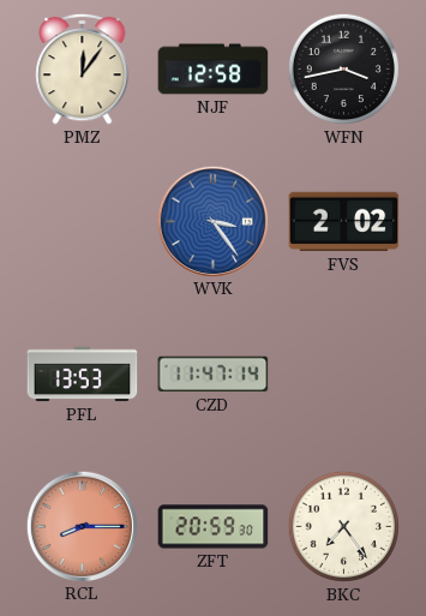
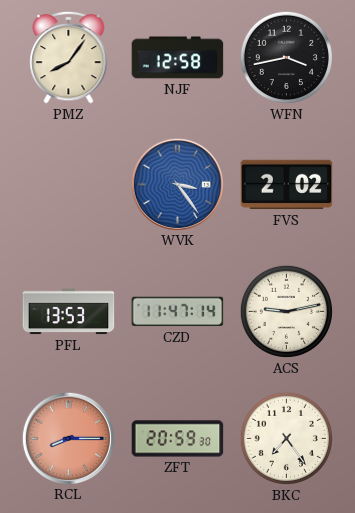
PMZ: 12:06 -> 8:06 (69, 57)
ACS: none -> 9:13 (286, 311)
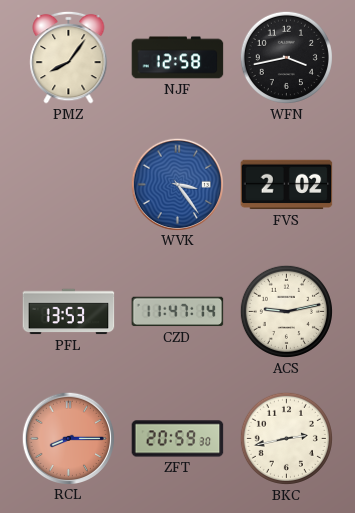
BKC: 7:24 -> 2:43 (286, 438)
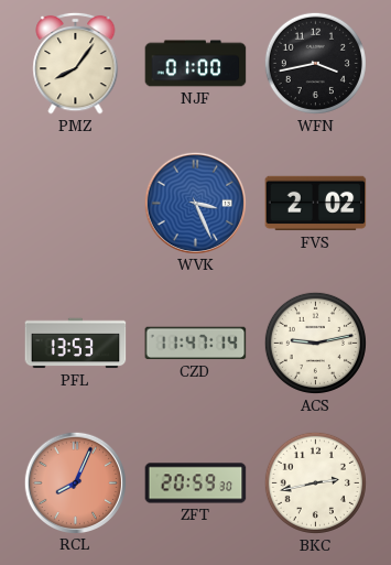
NJF: 12:58 -> 01:00 (196, 64)
WVK: 3:24 -> 3:26 (195, 203)
RCL: 8:15 -> 8:04 (75, 482)
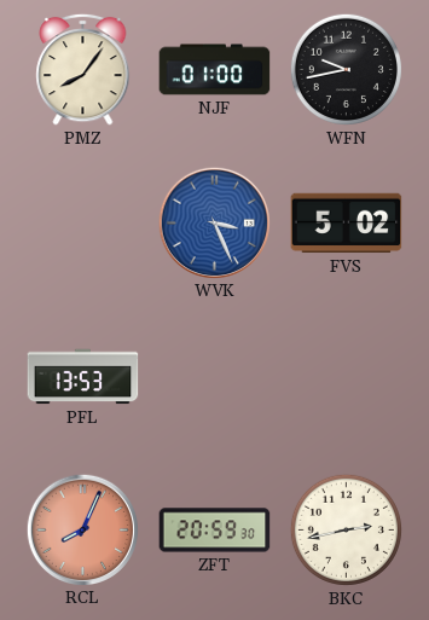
WFN: 3:43 -> 9:43 (346, 69)
FVS: 2:02 -> 5:02 (347, 224)
CZD: 11:47 -> none (196, 344)
ACS: 9:13 -> none (315, 343)
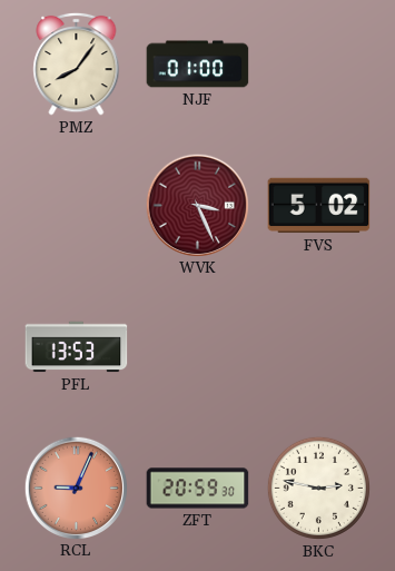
WFN: 9:43 -> none (346, 69)
WVK dial: blue -> burgundy (197, 205)
RCL: 8:04 -> 9:04 (76, 488)
BKC: 2:43 -> 2:47 (318, 488)
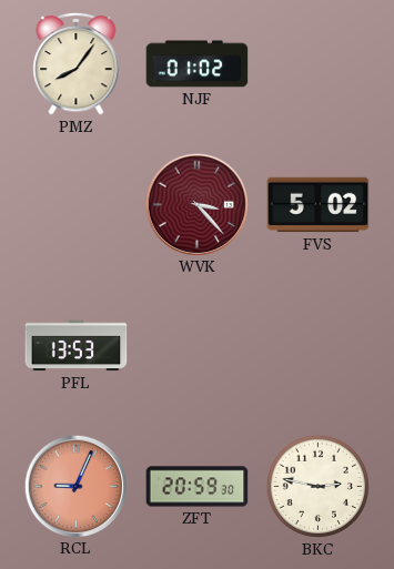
NJF: 01:00 -> 01:02 (198, 64)
WVK: 3:26 -> 3:23 (196, 204)
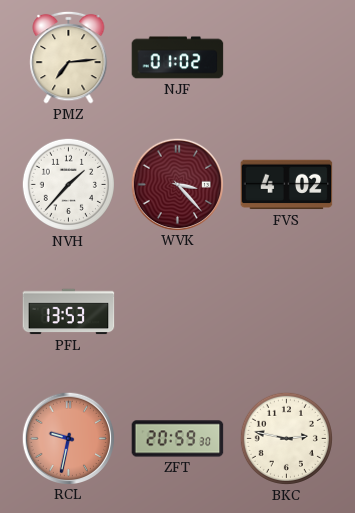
PMZ: 8:06 -> 7:14 (69, 57)
NVH: none -> 1:37 (68, 184)
FVS: 5:02 -> 4:02 (287, 185)
RCL: 9:04 -> 9:32 (68, 438)
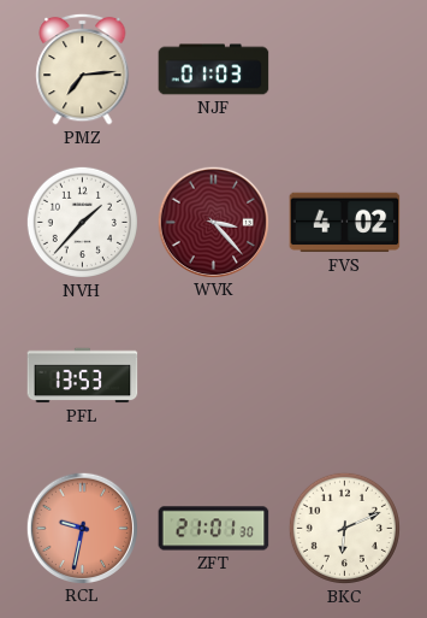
NJF: 01:02 -> 01:03 (214, 70)
ZFT: 20:59 -> 21:01 (214, 529)
BKC: 2:47 -> 6:11 (344, 528)
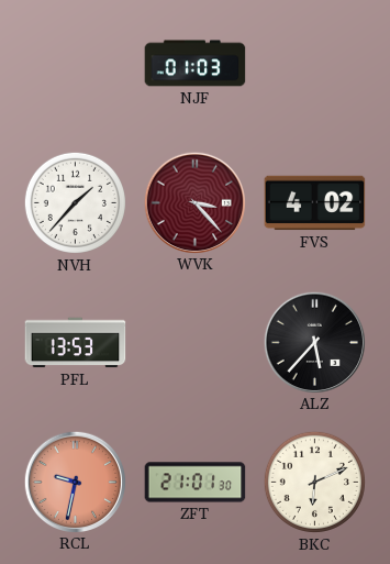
PMZ: 7:14 -> none (83, 69)
ALZ: none -> 5:37 (314, 342)
